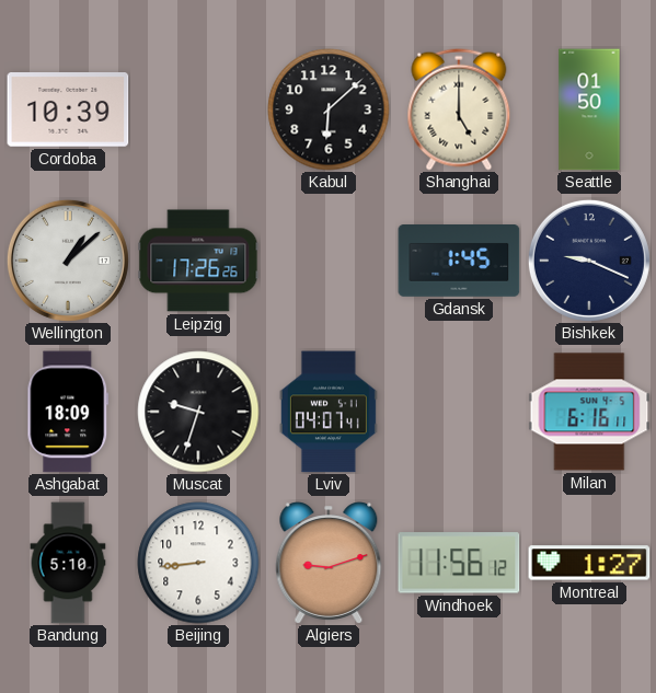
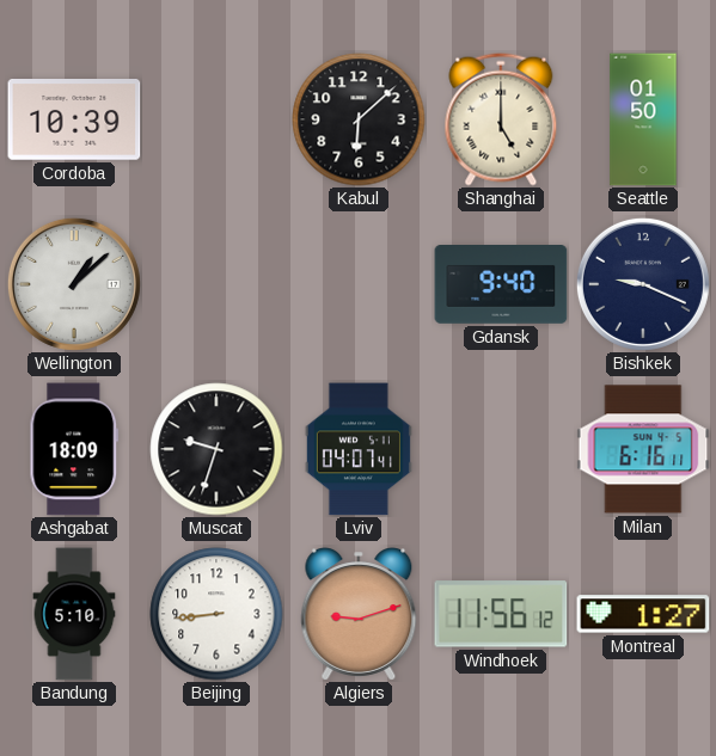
Leipzig: 17:26 -> none (198, 261)
Gdansk: 1:45 -> 9:40 (501, 285)
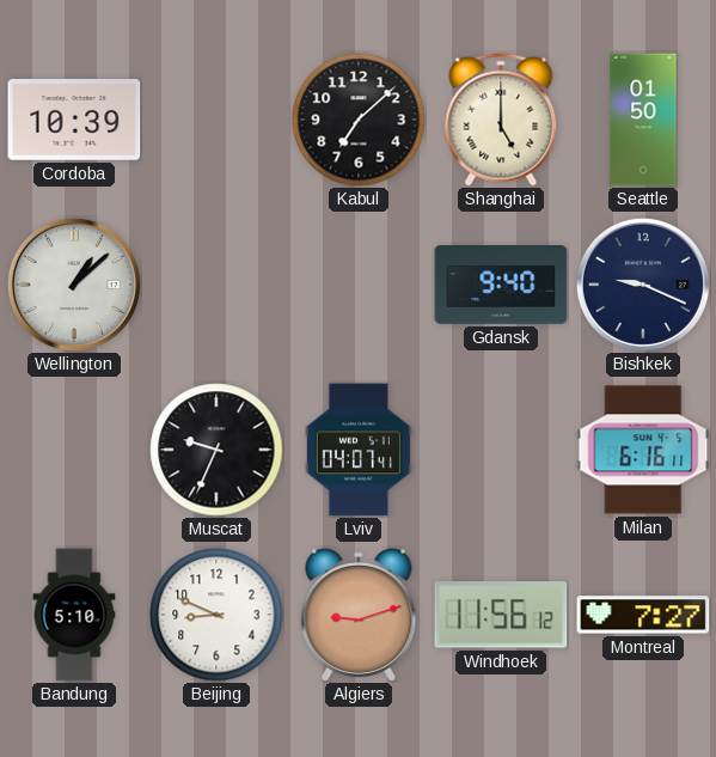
Kabul: 6:08 -> 7:08 (359, 120)
Ashgabat: 18:09 -> none (74, 449)
Muscat: 9:33 -> 9:34 (216, 450)
Beijing: 8:44 -> 8:49 (216, 615)
Montreal: 1:27 -> 7:27 (643, 615)
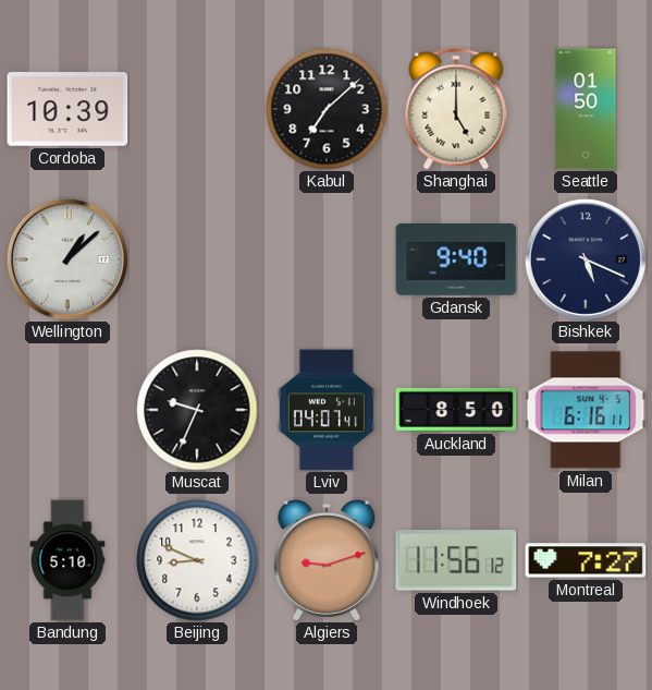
Bishkek: 9:19 -> 5:19 (586, 259)
Auckland: none -> 8:50 (456, 410)
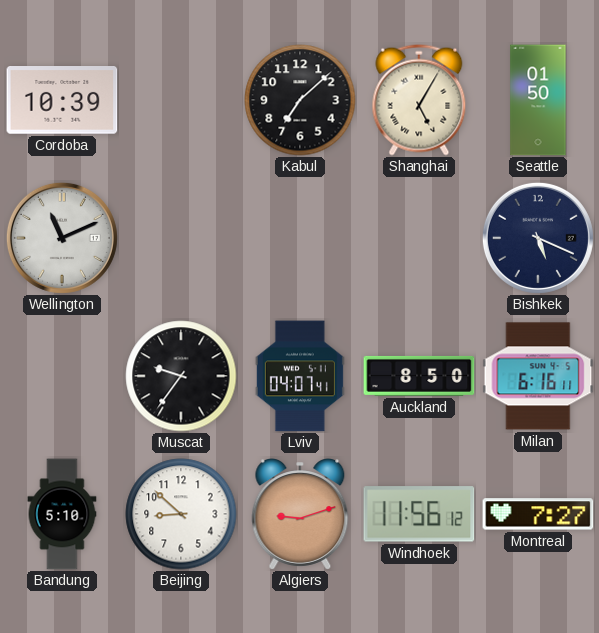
Shanghai: 5:00 -> 5:05 (419, 100)
Wellington: 1:08 -> 11:11 (62, 238)
Gdansk: 9:40 -> none (456, 261)
Muscat: 9:34 -> 9:36 (181, 376)
Beijing: 8:49 -> 8:52 (181, 514)
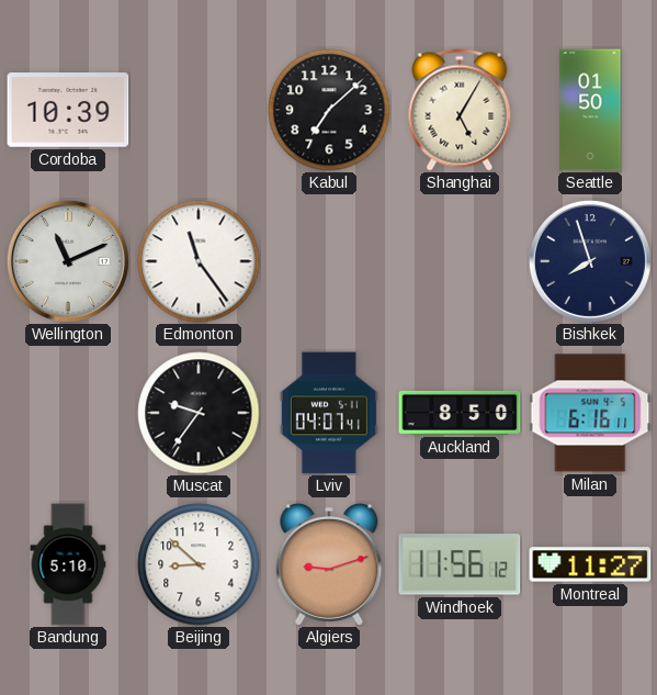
Edmonton: none -> 11:24 (199, 261)
Bishkek: 5:19 -> 7:57 (590, 261)
Montreal: 7:27 -> 11:27 (590, 564)
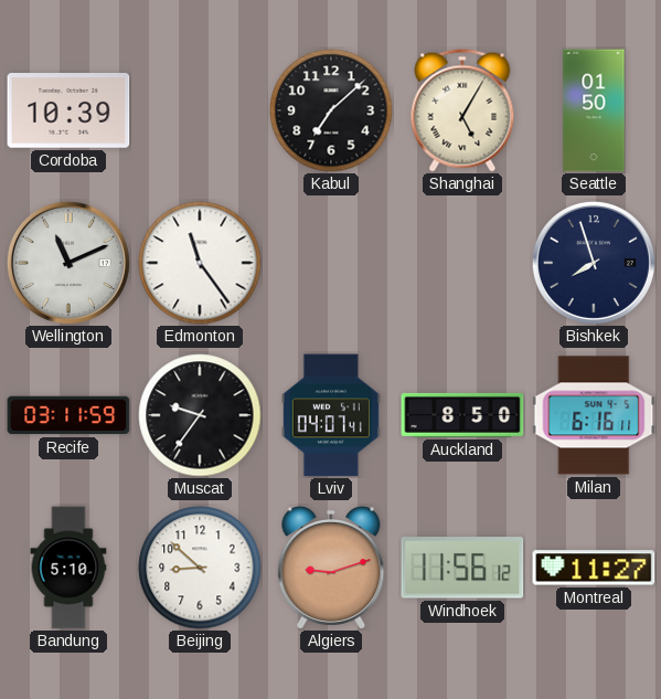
Recife: none -> 03:11 (68, 415)
